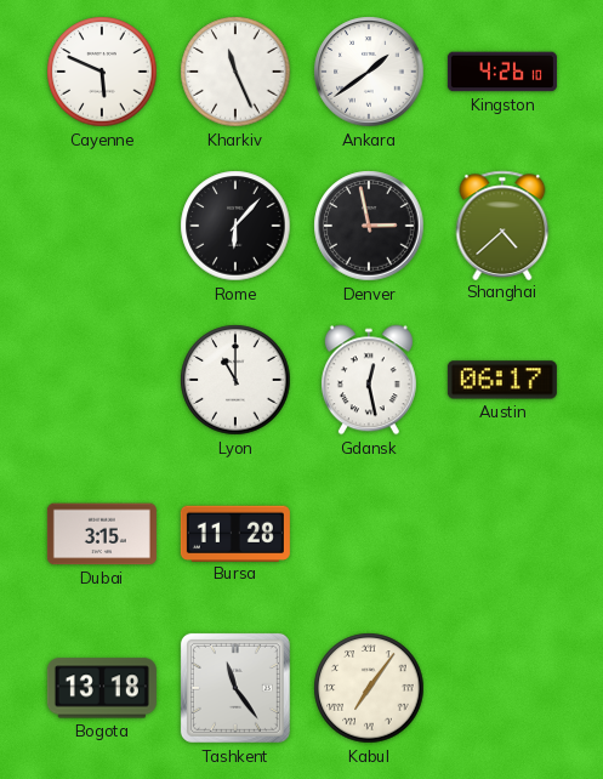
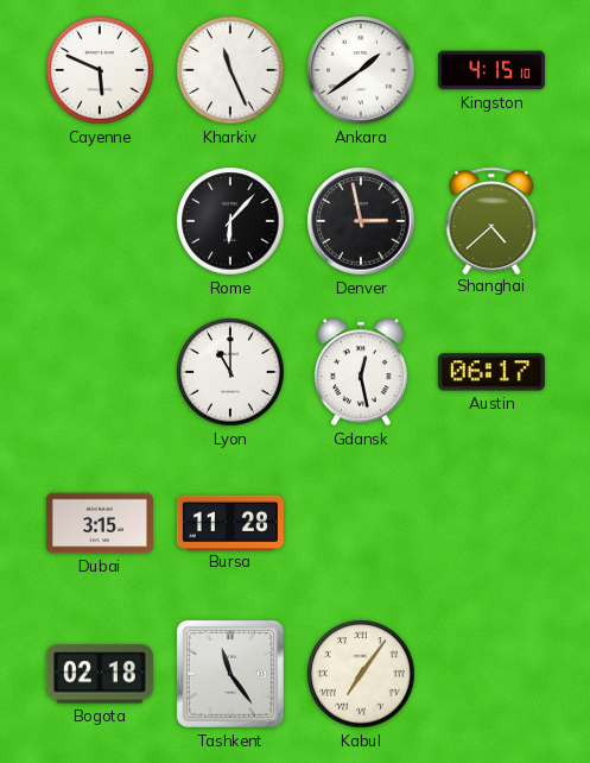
Kingston: 4:26 -> 4:15 (491, 70)
Bogota: 13:18 -> 02:18 (100, 674)
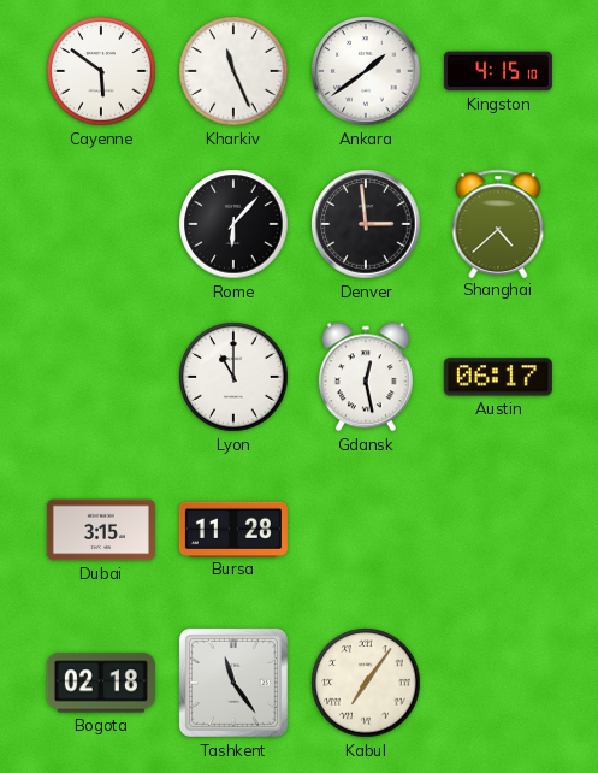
Cayenne: 5:49 -> 5:51 (101, 71)
Denver: 2:58 -> 2:59 (366, 224)
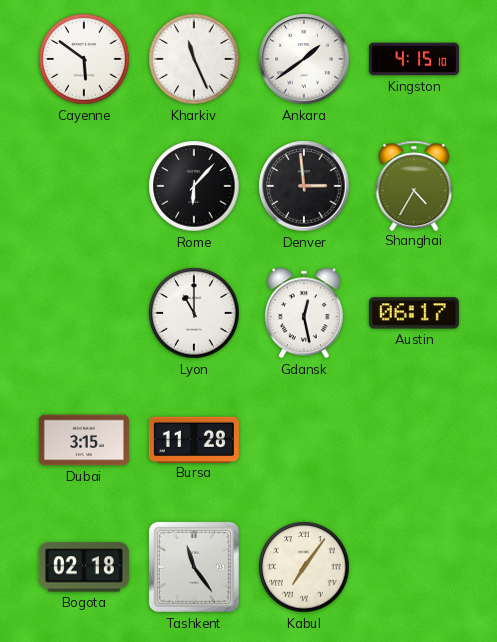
Shanghai: 4:38 -> 4:35 (414, 185)
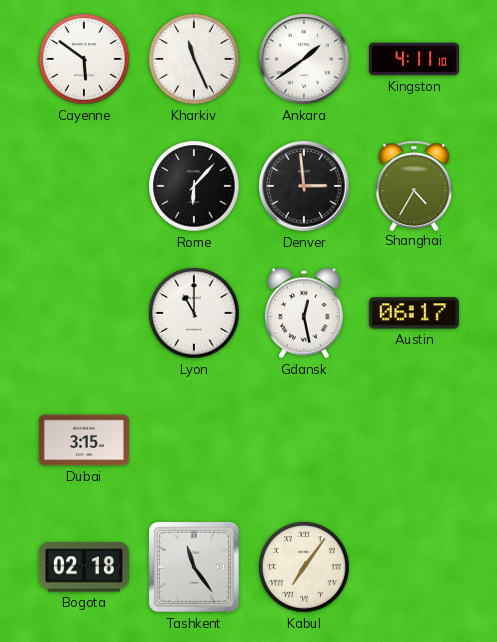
Kingston: 4:15 -> 4:11 (414, 59)
Bursa: 11:28 -> none (194, 439)
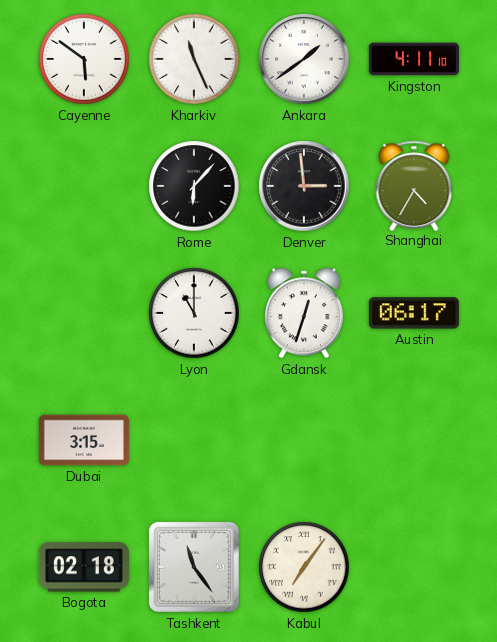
Gdansk: 12:28 -> 12:33 (304, 313)
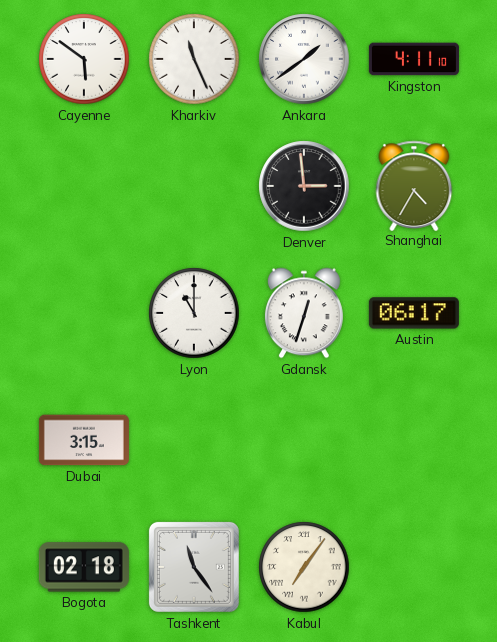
Rome: 6:07 -> none (194, 186)
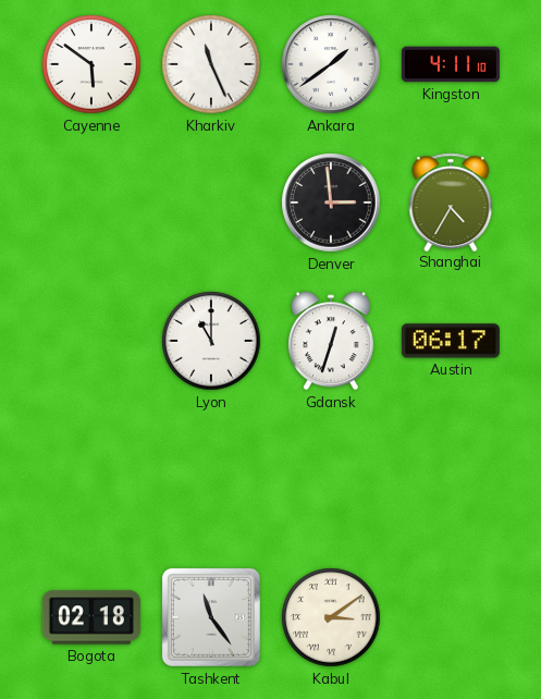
Dubai: 3:15 -> none (84, 440)
Kabul: 7:06 -> 3:09 (331, 617)
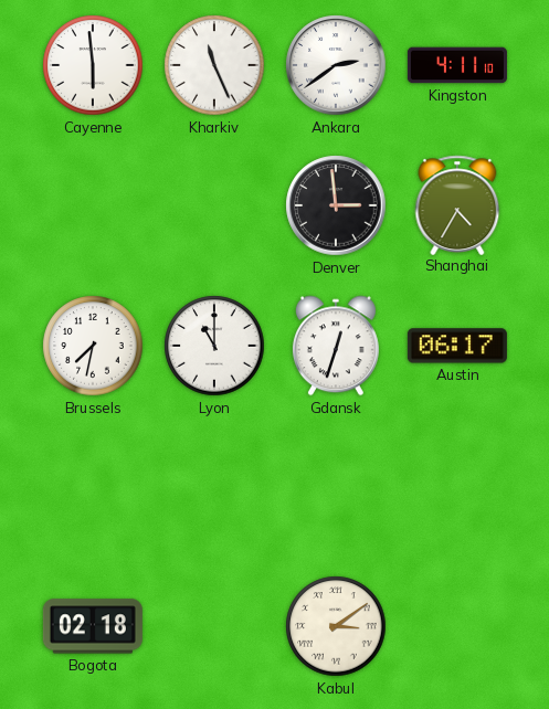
Cayenne: 5:51 -> 5:59 (93, 65)
Ankara: 1:39 -> 2:39 (336, 65)
Brussels: none -> 7:32 (93, 346)
Tashkent: 11:24 -> none (211, 617)
